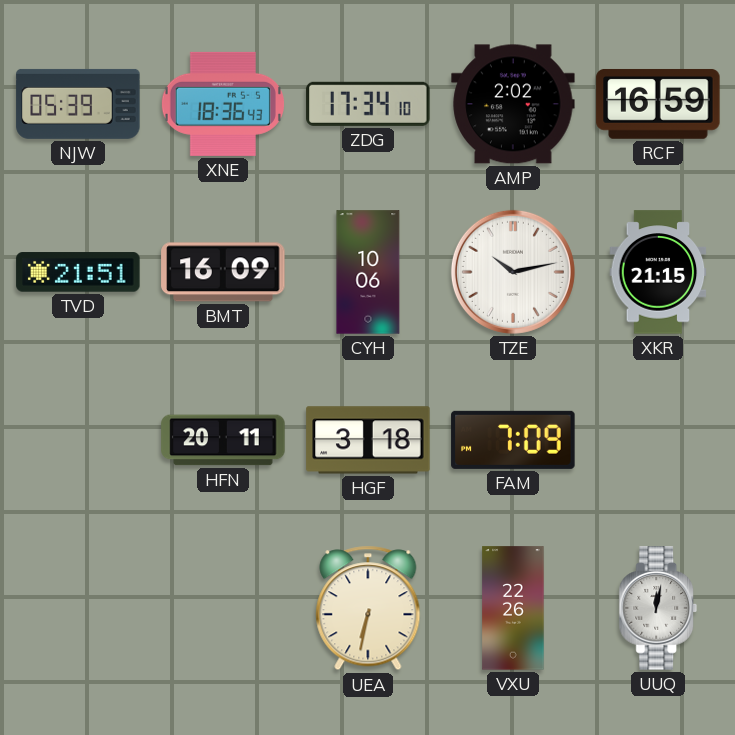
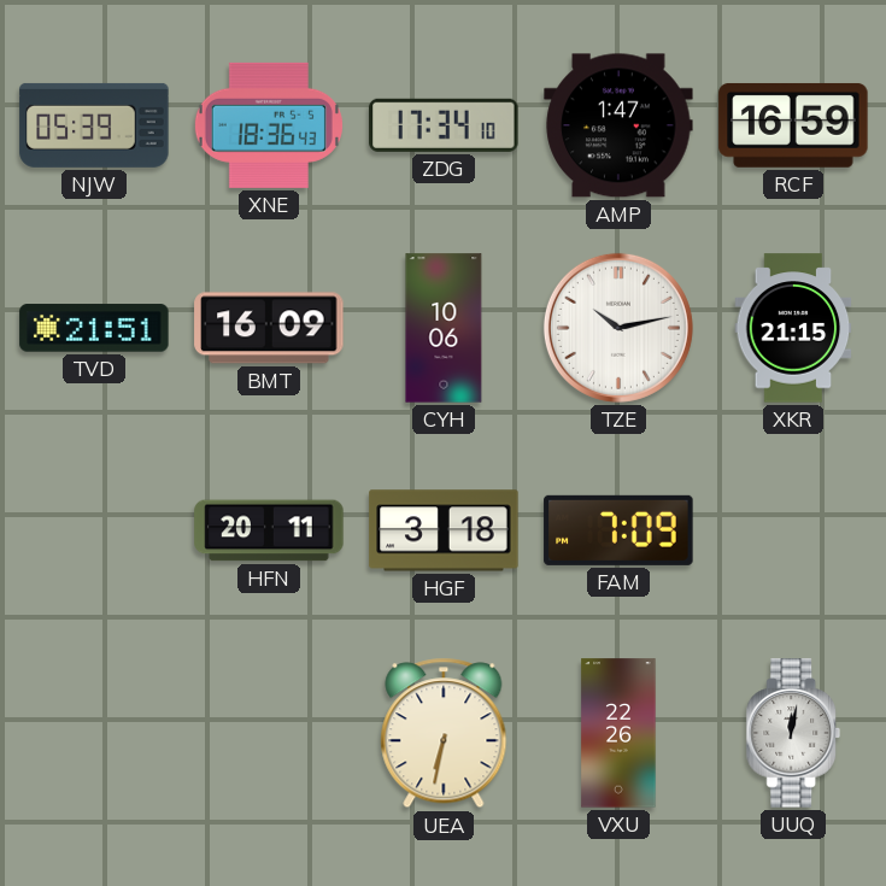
AMP: 2:02 -> 1:47 (618, 125)
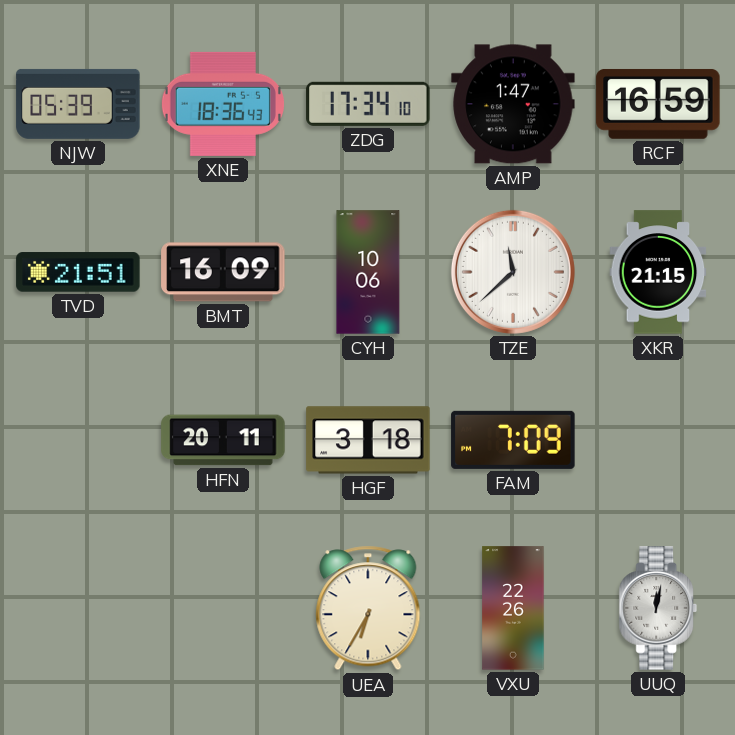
TZE: 10:13 -> 11:38 (513, 272)
UEA: 6:32 -> 6:35 (368, 608)
